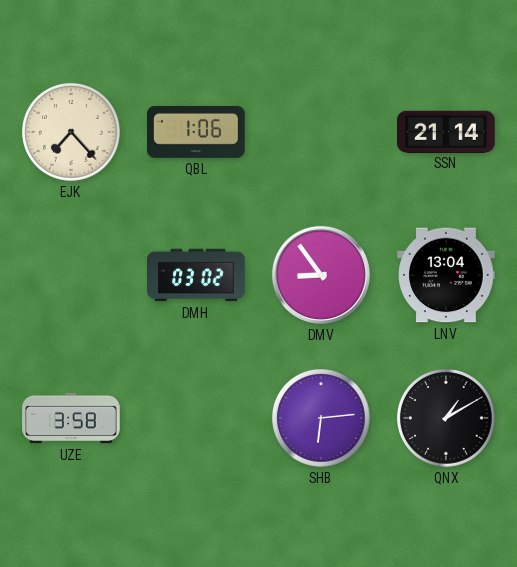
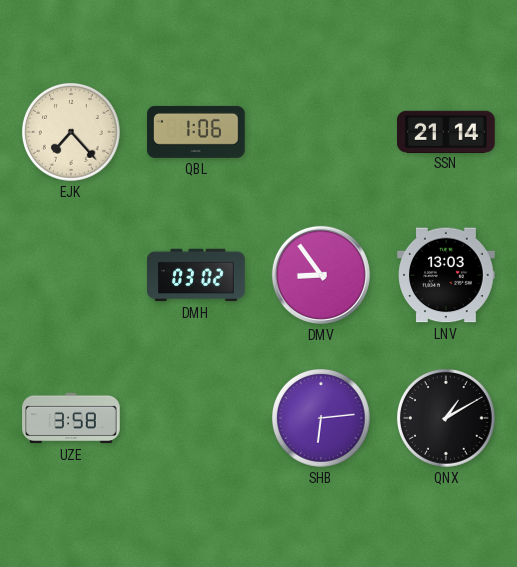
LNV: 13:04 -> 13:03 (446, 275)
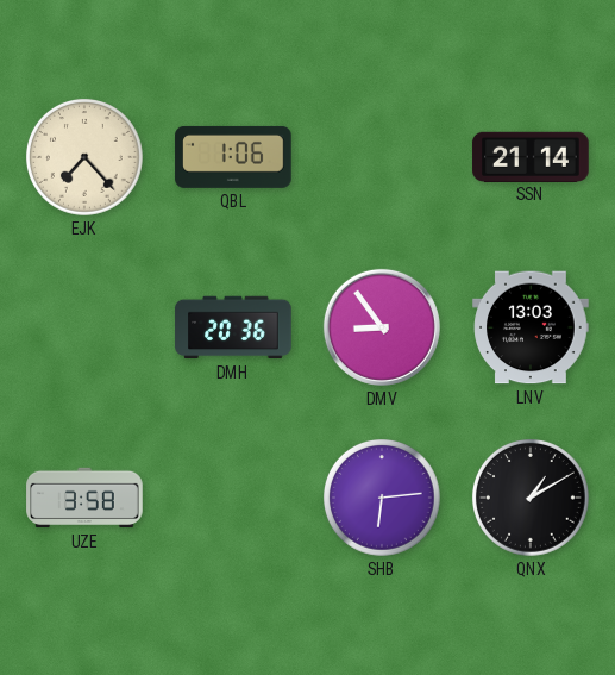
DMH: 03:02 -> 20:36 (233, 327)
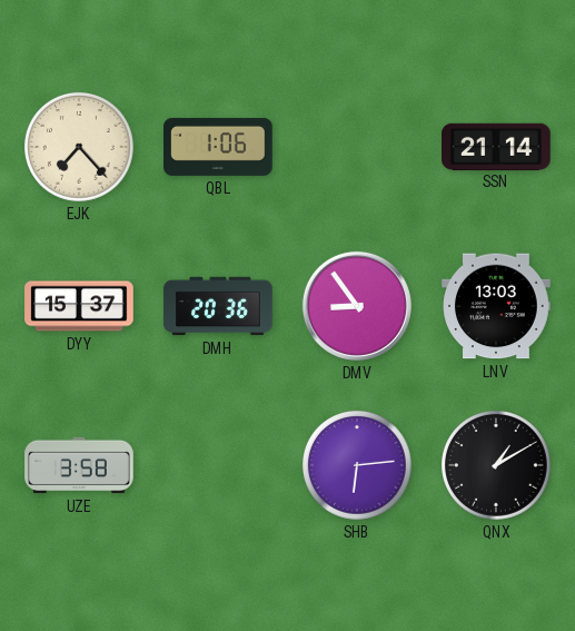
DYY: none -> 15:37 (79, 306)
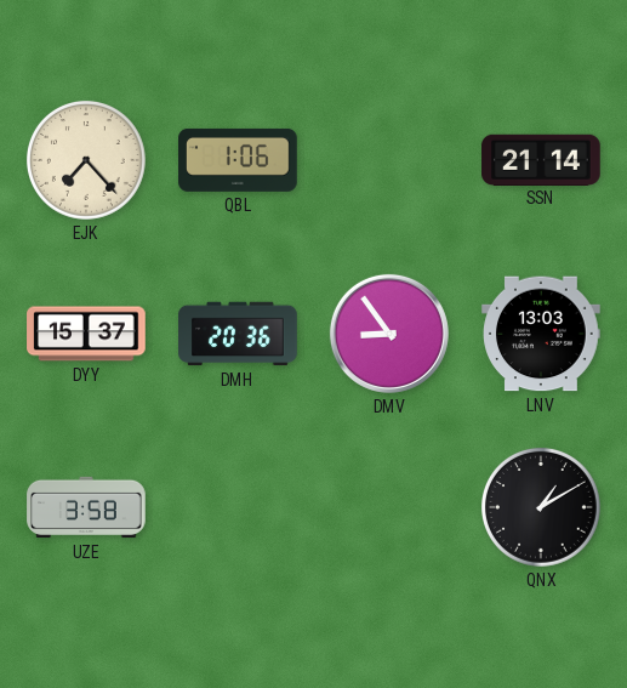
SHB: 6:14 -> none (357, 465)
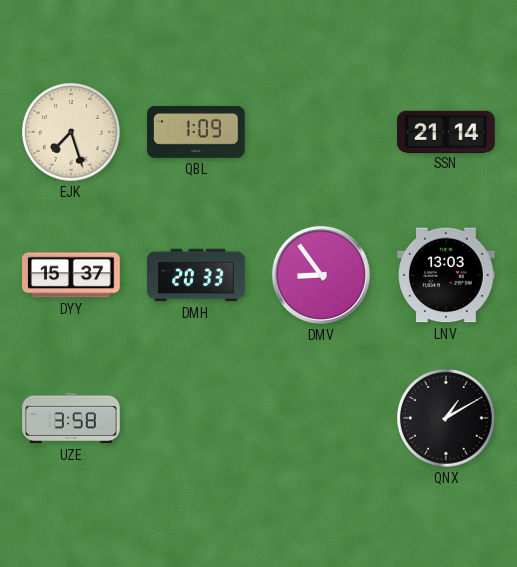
EJK: 7:23 -> 7:27 (71, 132)
QBL: 1:06 -> 1:09 (196, 132)
DMH: 20:36 -> 20:33 (196, 275)
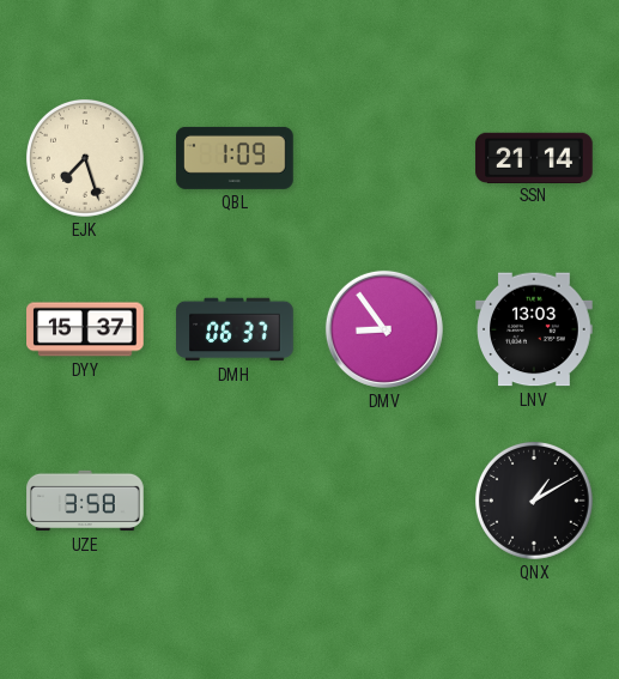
DMH: 20:33 -> 06:37 (235, 329)
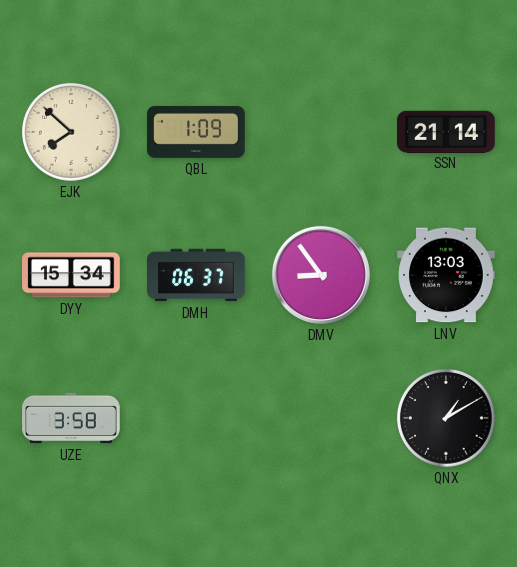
EJK: 7:27 -> 7:52 (71, 132)
DYY: 15:37 -> 15:34 (71, 275)
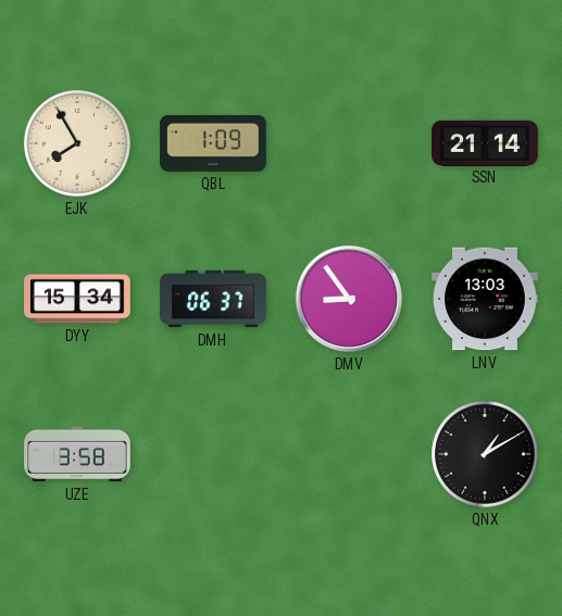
EJK: 7:52 -> 7:55 (77, 143)
